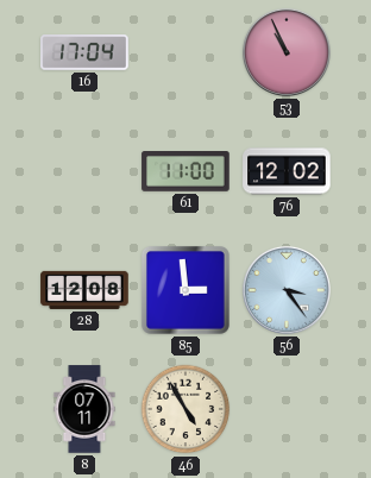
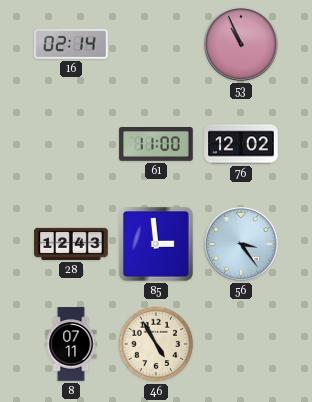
16: 17:04 -> 02:14 (71, 44)
28: 12:08 -> 12:43 (71, 244)
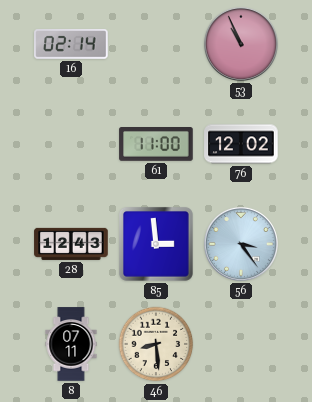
46: 4:55 -> 8:29 (156, 344)
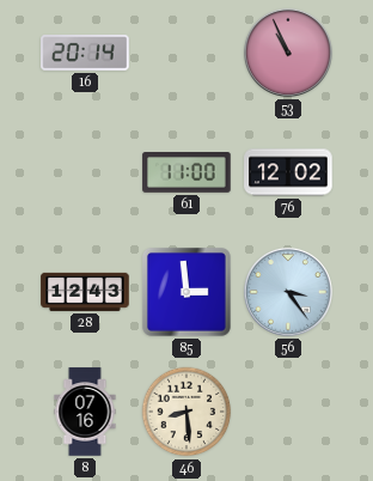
16: 02:14 -> 20:14 (85, 53)
8: 07:11 -> 07:16 (85, 412)
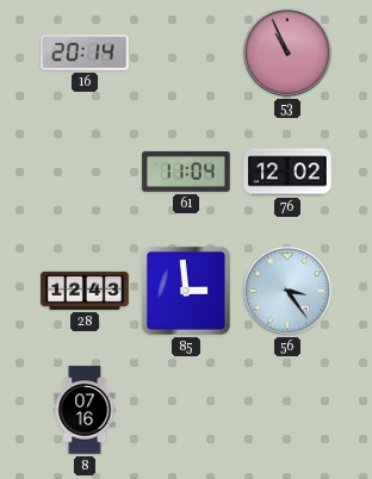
61: 11:00 -> 11:04 (186, 173)
46: 8:29 -> none (186, 412)
